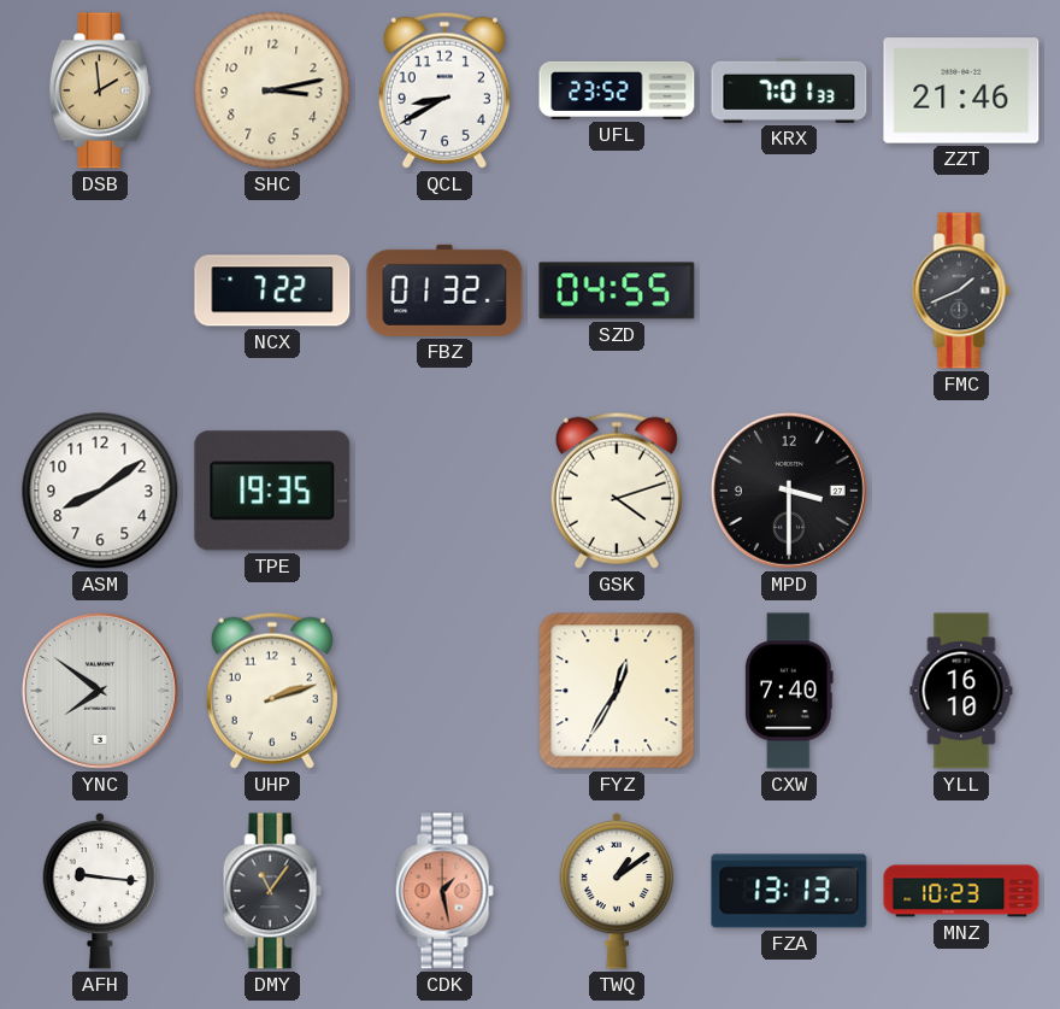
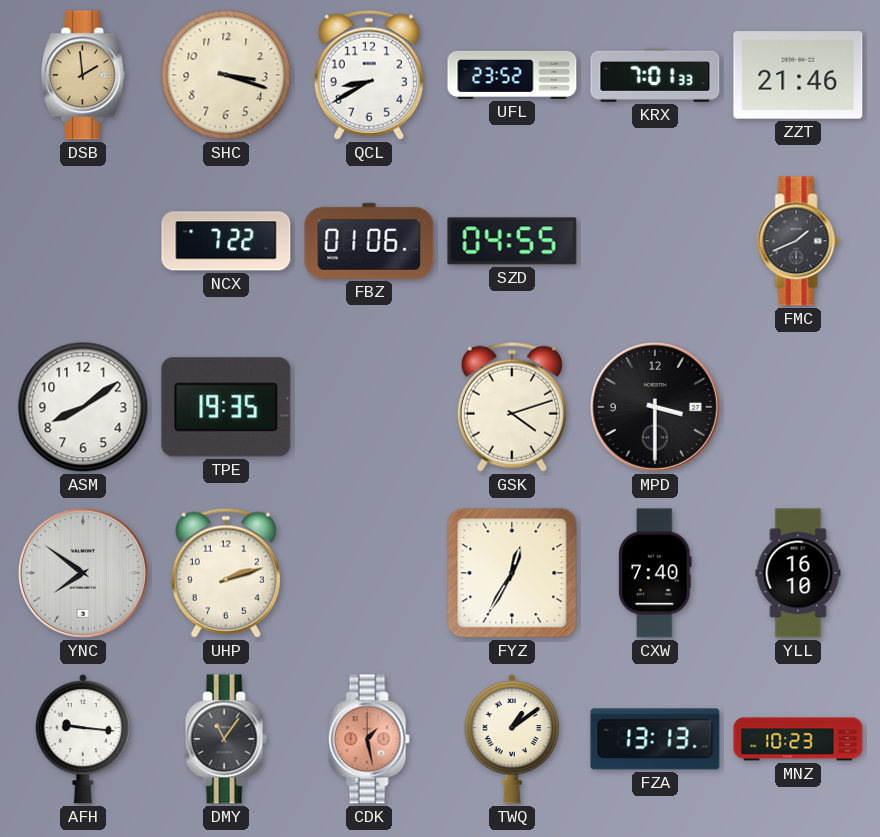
SHC: 3:13 -> 3:18 (226, 75)
FBZ: 01:32 -> 01:06 (369, 241)
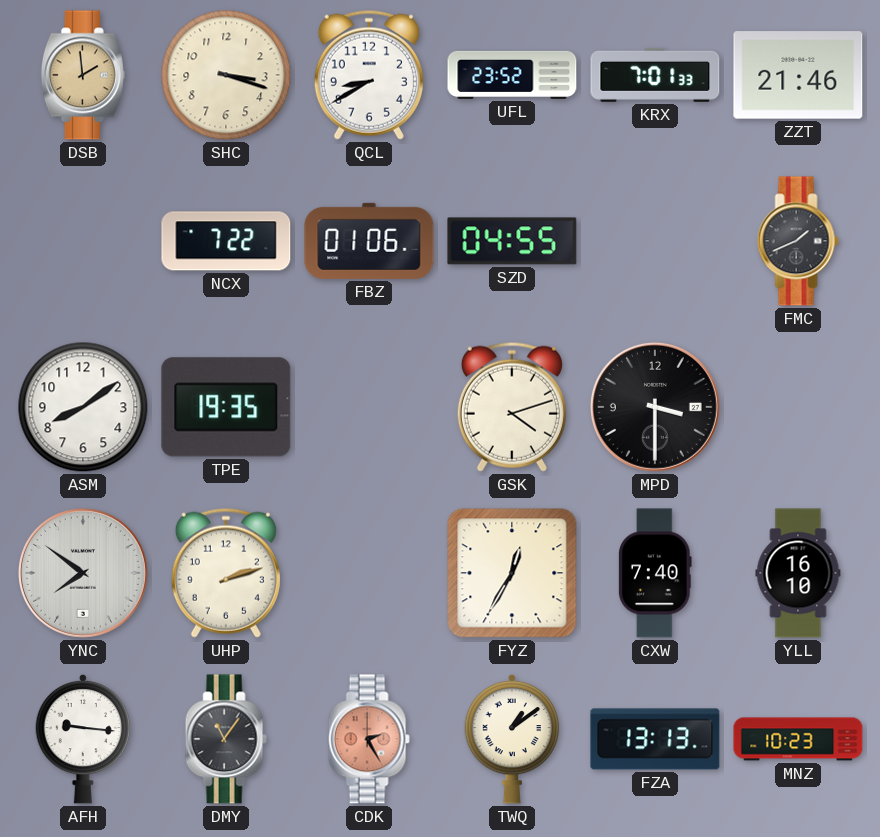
CDK: 1:28 -> 2:25 (369, 739)
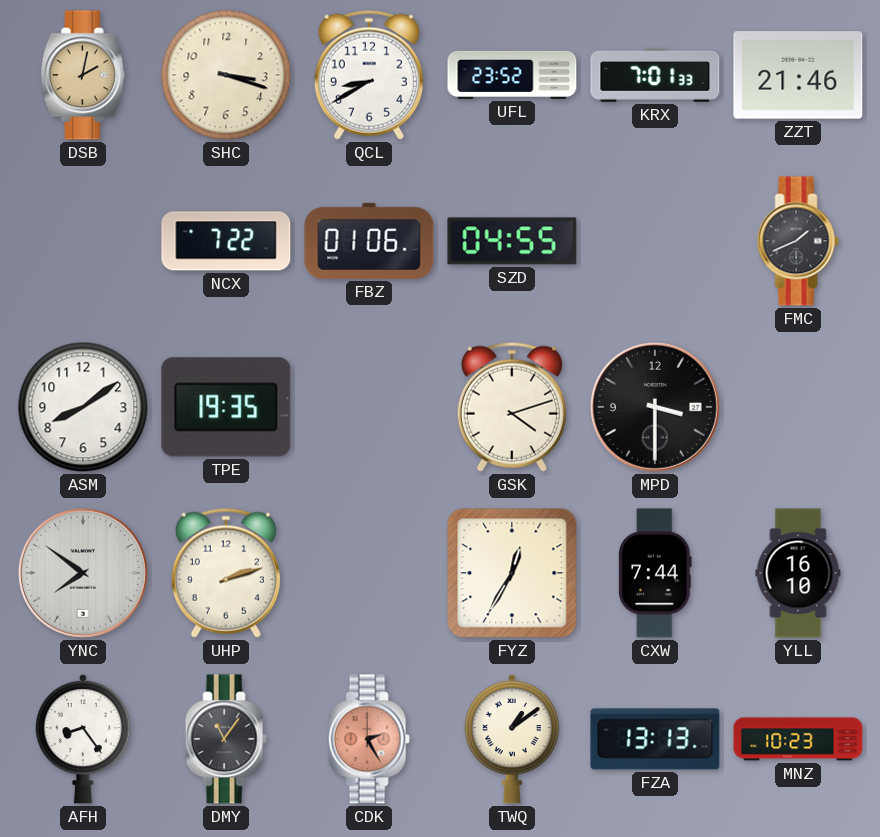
DSB: 1:59 -> 2:02 (83, 75)
CXW: 7:40 -> 7:44 (655, 573)
AFH: 9:16 -> 8:24 (83, 739)
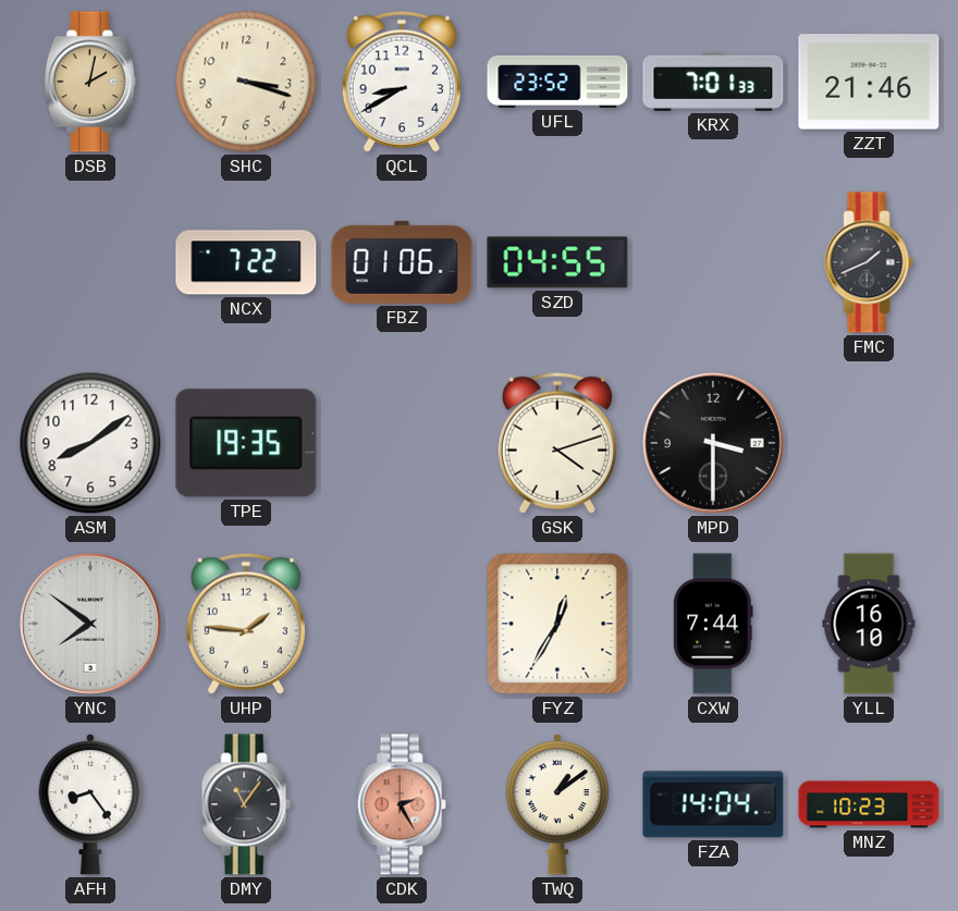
UHP: 2:12 -> 1:46 (246, 624)
FZA: 13:13 -> 14:04 (713, 804)
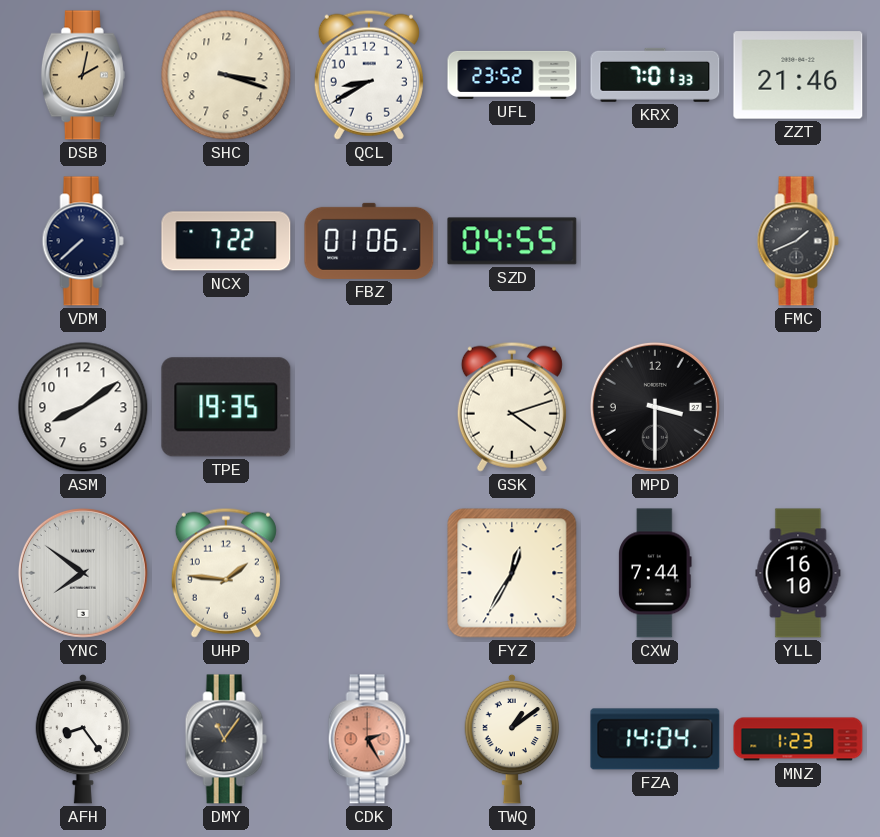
VDM: none -> 7:38 (83, 241)
MNZ: 10:23 -> 1:23 (798, 739)
